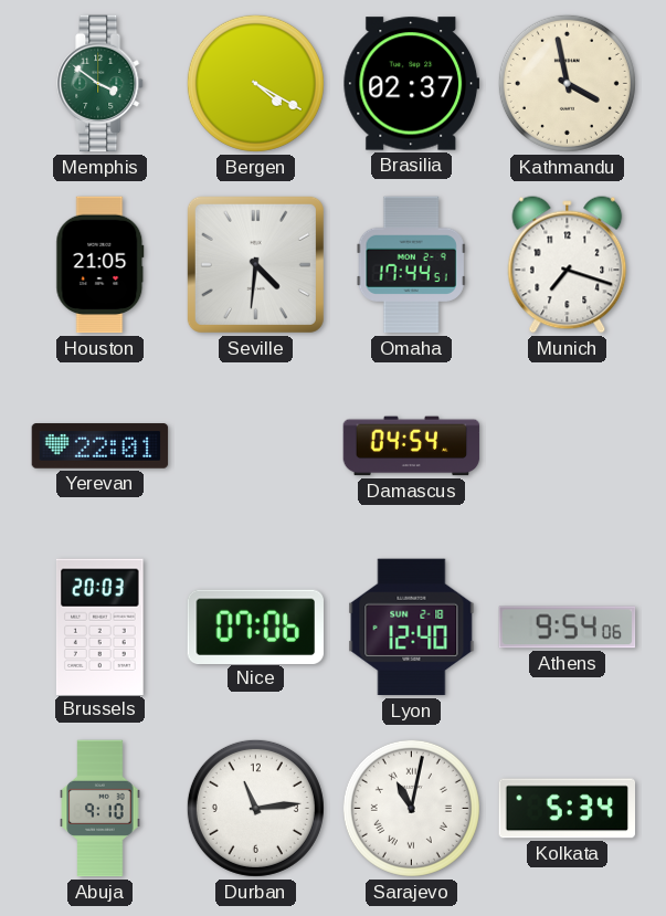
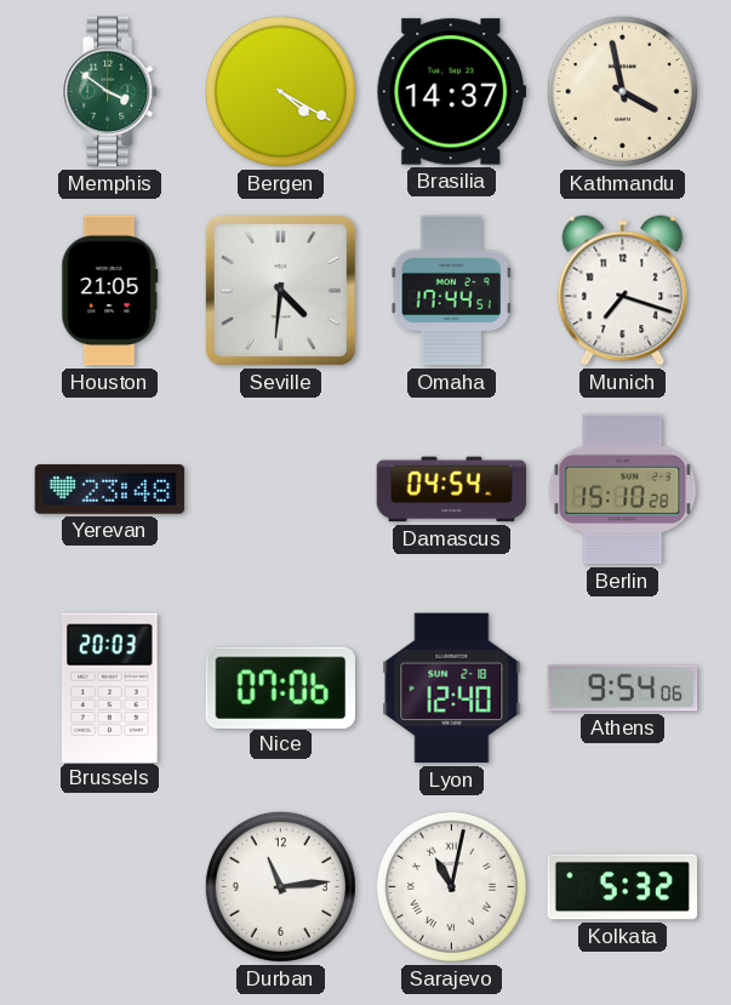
Brasilia: 02:37 -> 14:37 (452, 92)
Yerevan: 22:01 -> 23:48 (110, 490)
Berlin: none -> 15:10 (623, 490)
Abuja: 9:10 -> none (101, 809)
Kolkata: 5:34 -> 5:32 (622, 887)
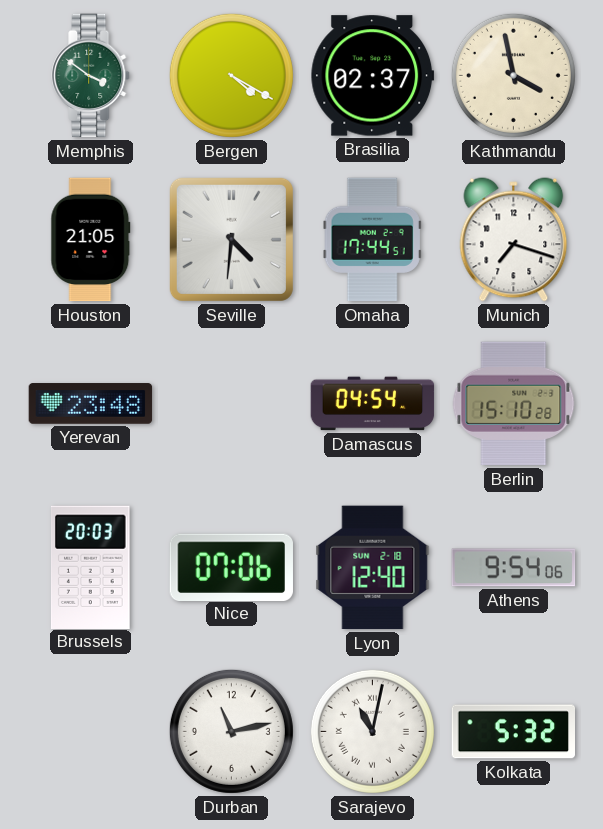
Brasilia: 14:37 -> 02:37 (373, 76)
Durban: 11:14 -> 11:13 (231, 731)
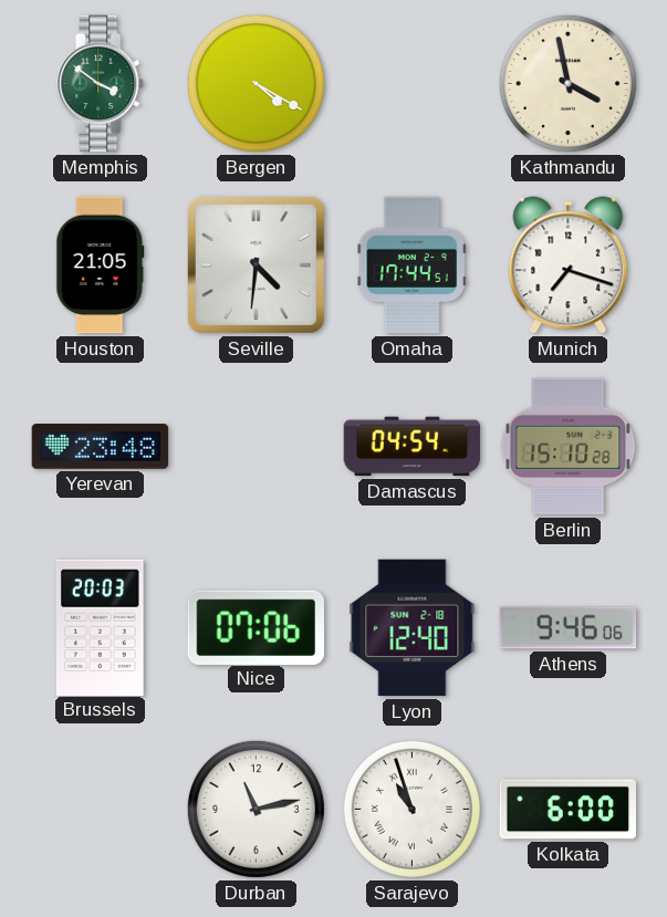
Brasilia: 02:37 -> none (373, 76)
Athens: 9:54 -> 9:46 (569, 628)
Sarajevo: 11:02 -> 10:57 (411, 809)
Kolkata: 5:32 -> 6:00 (567, 810)
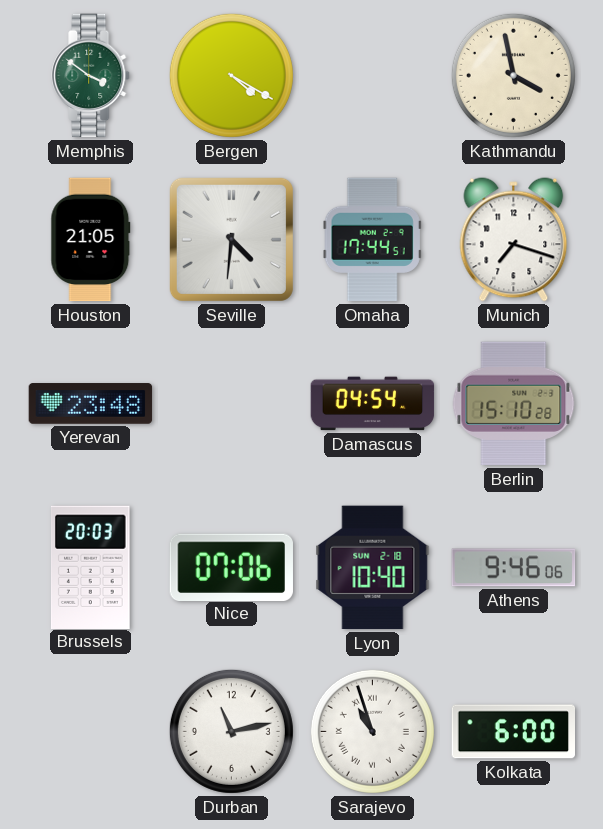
Lyon: 12:40 -> 10:40 (373, 568)
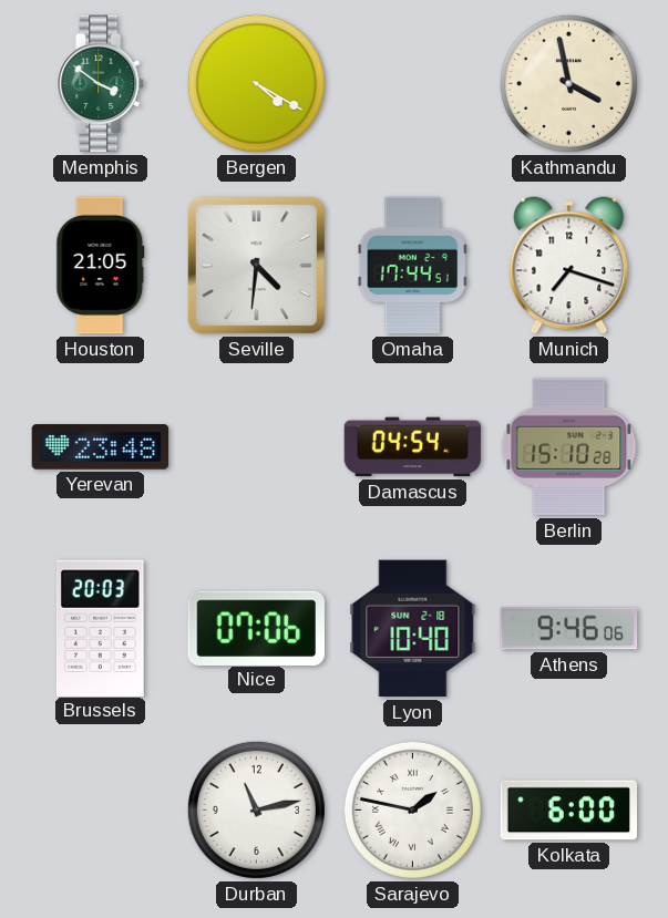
Sarajevo: 10:57 -> 1:47 (412, 809)
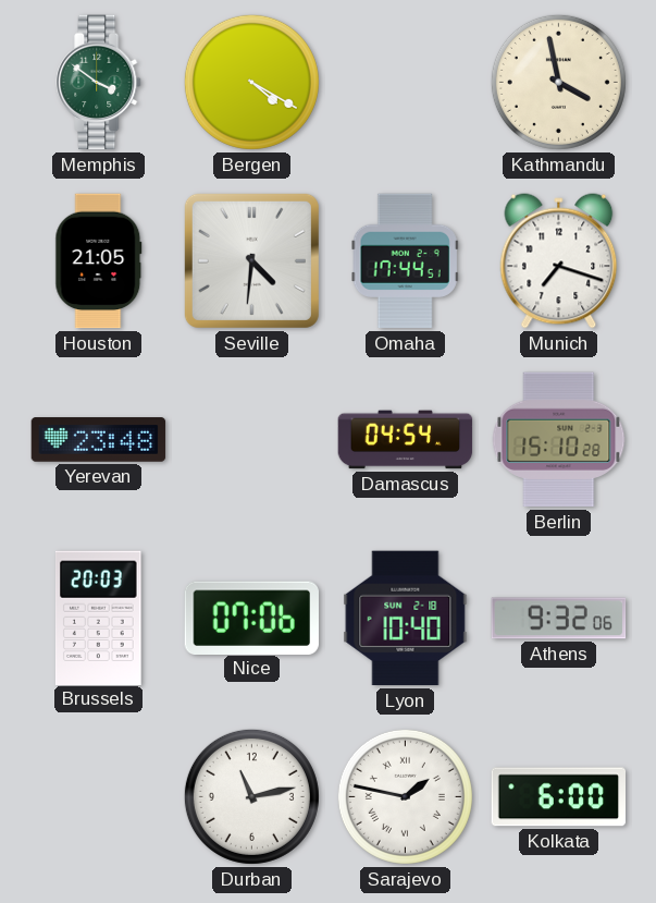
Athens: 9:46 -> 9:32 (559, 619)
